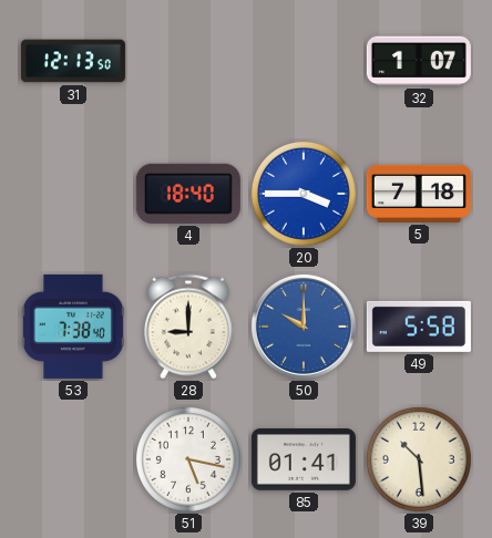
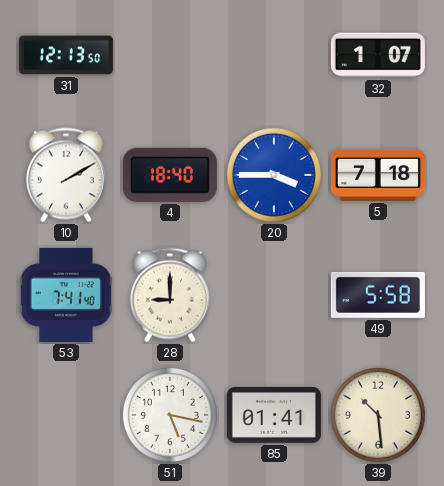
10: none -> 2:10 (66, 175)
53: 7:38 -> 7:41 (66, 295)
50: 10:00 -> none (304, 327)
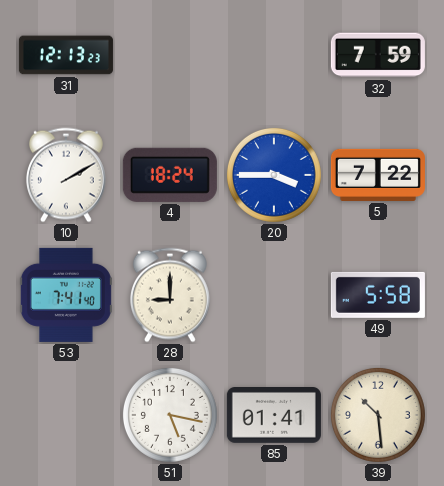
31: 12:13:50 -> 12:13:23 (66, 55)
32: 1:07 -> 7:59 (378, 55)
4: 18:40 -> 18:24 (170, 175)
5: 7:18 -> 7:22 (378, 175)
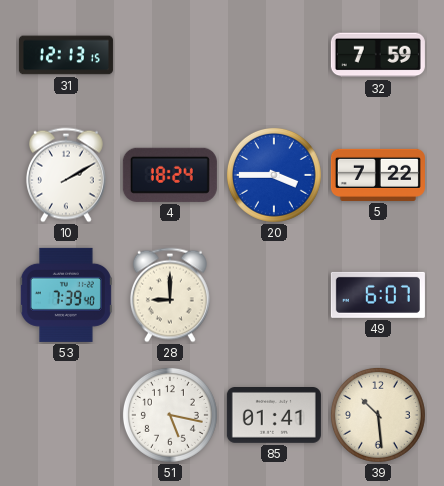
31: 12:13:23 -> 12:13:15 (66, 55)
53: 7:41 -> 7:39 (66, 295)
49: 5:58 -> 6:07 (378, 295)
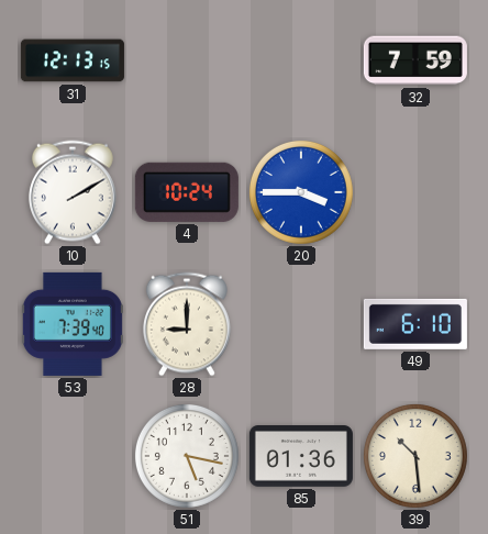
4: 18:24 -> 10:24 (187, 192)
5: 7:22 -> none (378, 175)
49: 6:07 -> 6:10 (415, 324)
85: 01:41 -> 01:36 (301, 457)
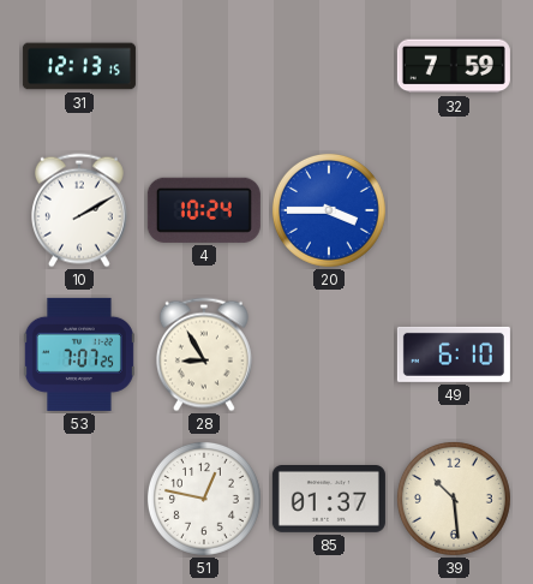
53: 7:39 -> 7:07 (79, 354)
28: 9:00 -> 8:55 (204, 354)
51: 5:17 -> 12:47 (204, 499)
85: 01:36 -> 01:37 (329, 500)
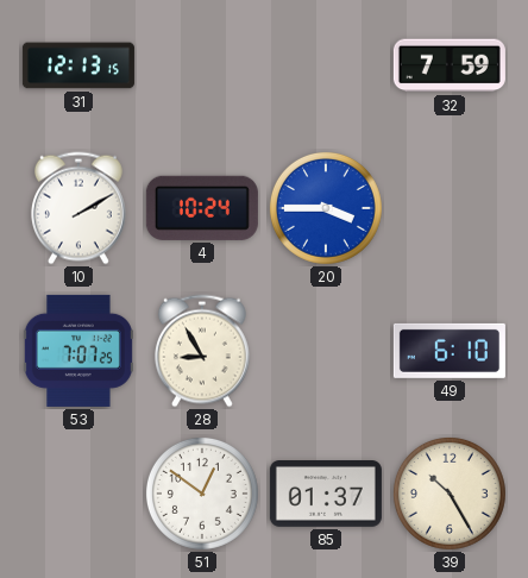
51: 12:47 -> 12:51 (202, 494)
39: 10:29 -> 10:25 (450, 494)
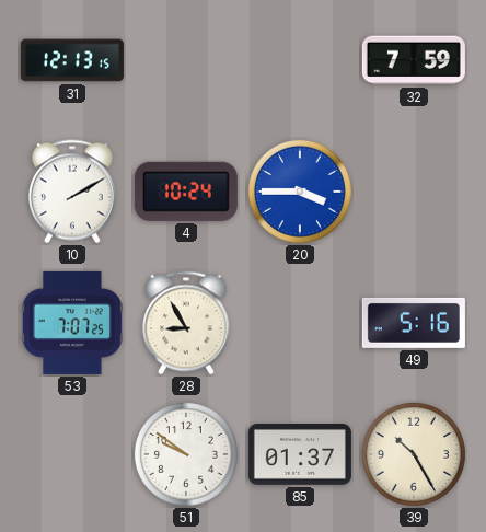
49: 6:10 -> 5:16 (414, 323)
51: 12:51 -> 9:51 (186, 454)
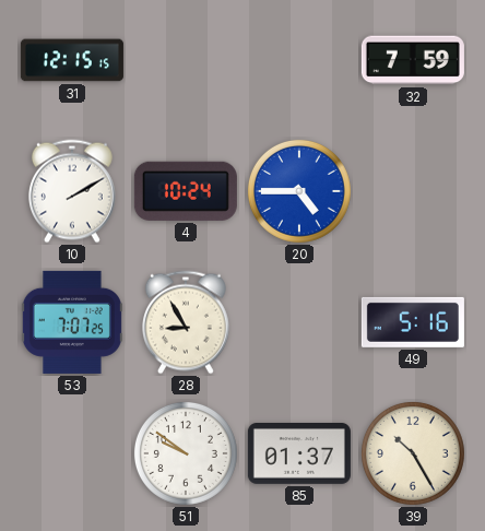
31: 12:13 -> 12:15 (72, 60)
20: 3:45 -> 4:45 (299, 191)
